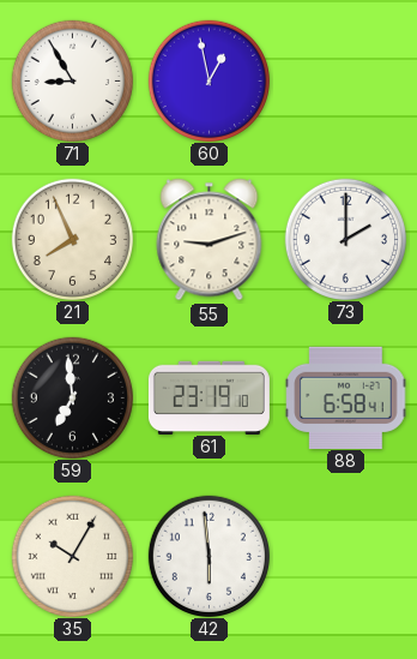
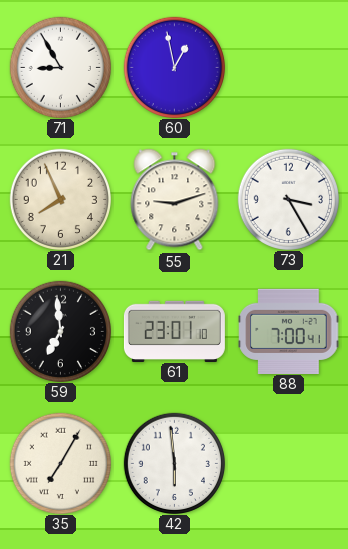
73: 2:00 -> 3:25 (288, 199)
61: 23:19 -> 23:01 (174, 331)
88: 6:58 -> 7:00 (289, 331)
35: 10:05 -> 7:05 (60, 463)
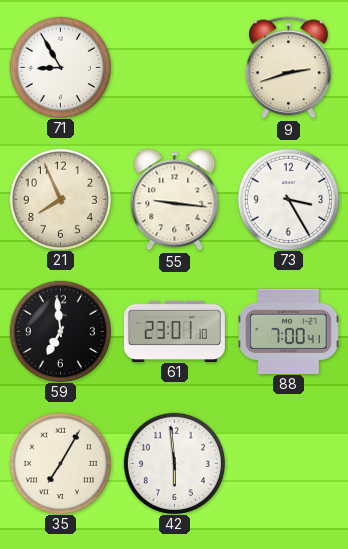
60: 12:58 -> none (174, 67)
9: none -> 2:42 (289, 68)
55: 9:12 -> 9:16 (175, 200)
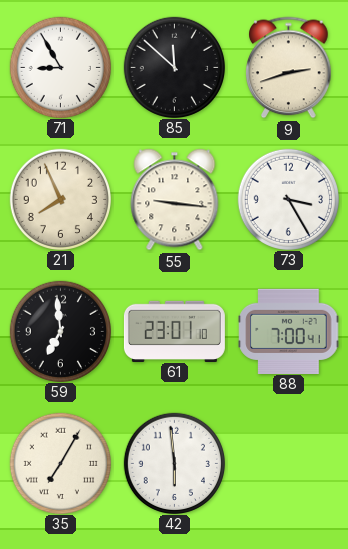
85: none -> 11:52 (174, 67)
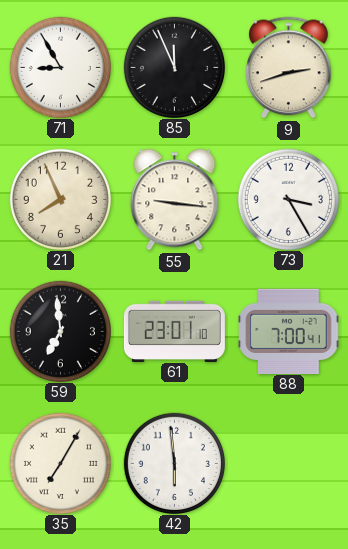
85: 11:52 -> 11:56 (174, 67)
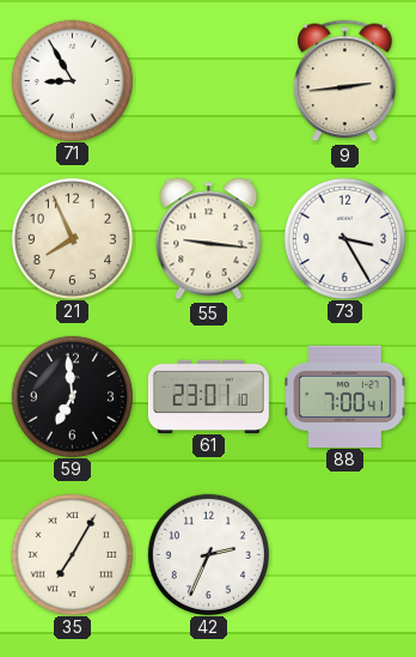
85: 11:56 -> none (174, 67)
9: 2:42 -> 2:44 (345, 81)
42: 5:59 -> 2:34 (208, 554)
